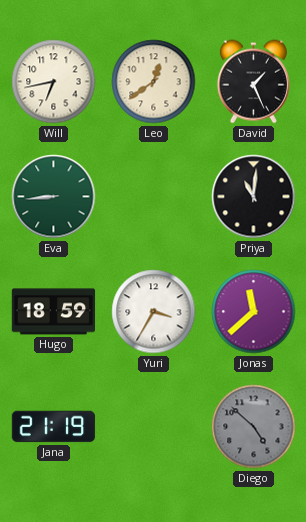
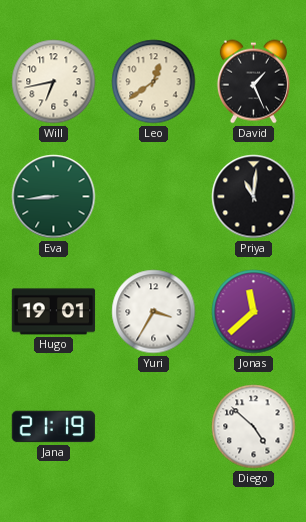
Hugo: 18:59 -> 19:01 (54, 312)
Diego dial: grey -> white (254, 427)
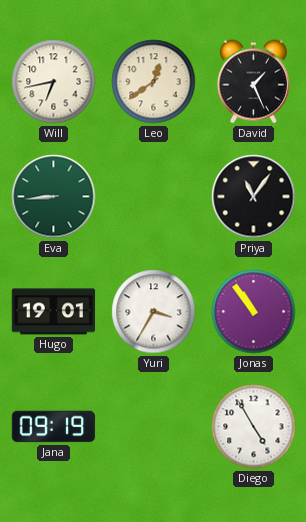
Priya: 11:01 -> 11:06 (254, 197)
Jonas: 11:38 -> 10:54 (254, 312)
Jana: 21:19 -> 09:19 (54, 427)
Diego: 4:52 -> 4:55 (254, 427)
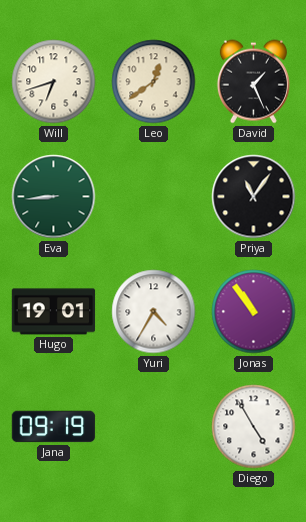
Will: 6:43 -> 6:42 (54, 82)
Yuri: 3:35 -> 4:35 (154, 312)
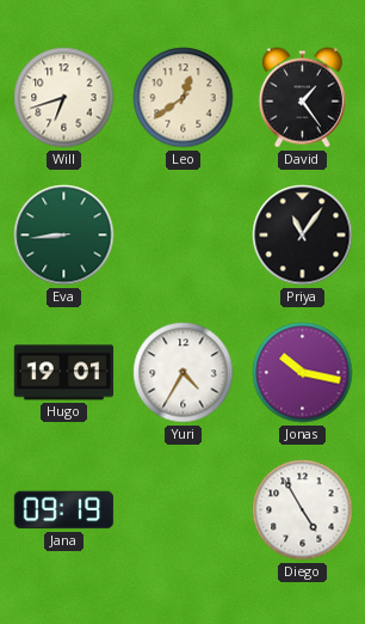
David: 1:26 -> 1:24 (302, 98)
Jonas: 10:54 -> 10:17 (303, 373)
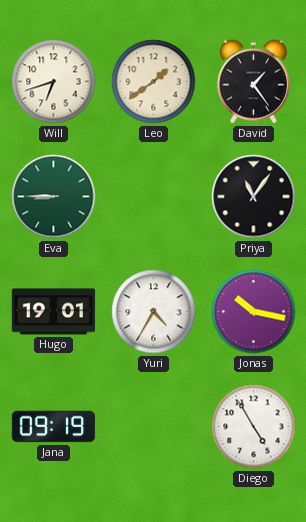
Leo: 12:39 -> 1:39 (154, 82)
Eva: 8:44 -> 8:45 (54, 197)
